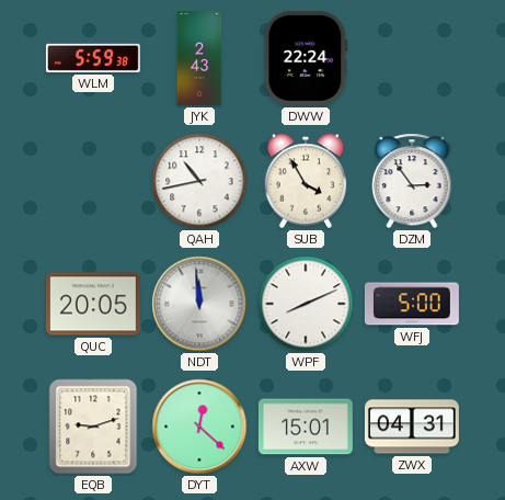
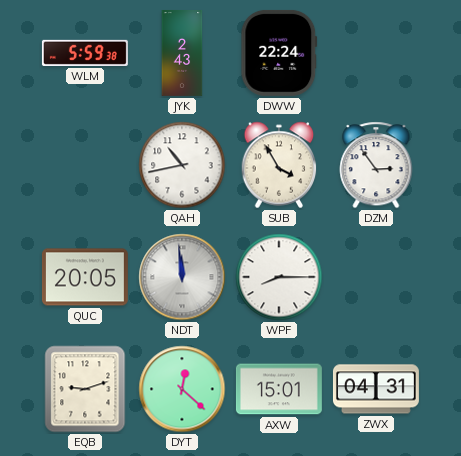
WPF: 8:11 -> 8:15 (279, 277)
WFJ: 5:00 -> none (412, 304)
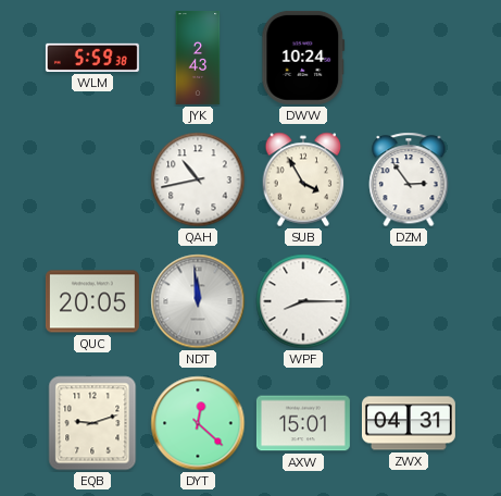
DWW: 22:24 -> 10:24 (303, 58)
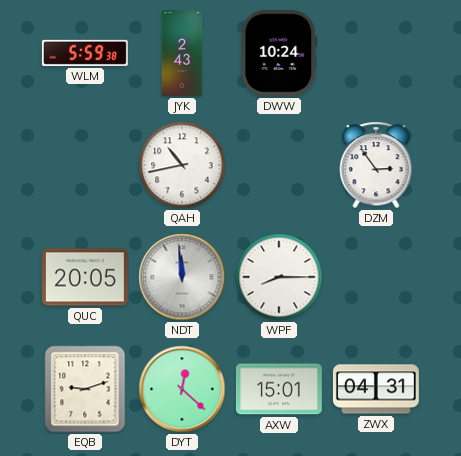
SUB: 3:55 -> none (303, 179)
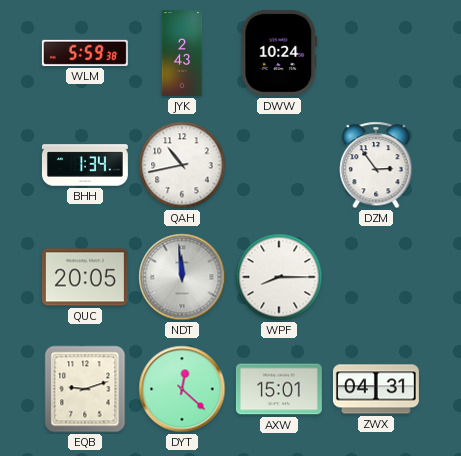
BHH: none -> 1:34 (85, 165)
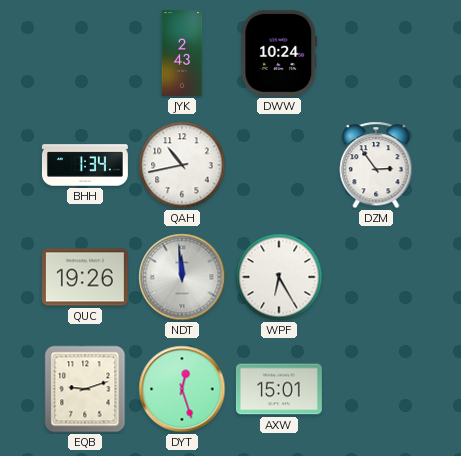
WLM: 5:59 -> none (85, 53)
QUC: 20:05 -> 19:26 (85, 277)
WPF: 8:15 -> 6:25 (279, 277)
DYT: 12:22 -> 12:27 (182, 389)
ZWX: 04:31 -> none (376, 389)
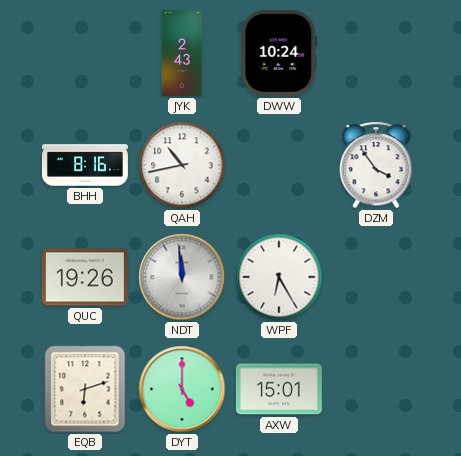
BHH: 1:34 -> 8:16 (85, 165)
DZM: 2:54 -> 3:54 (376, 165)
EQB: 9:12 -> 6:12 (85, 389)
DYT: 12:27 -> 5:00 (182, 389)
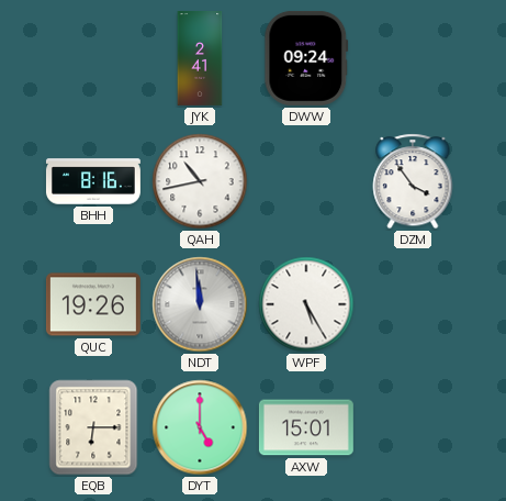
JYK: 2:43 -> 2:41 (200, 58)
DWW: 10:24 -> 09:24 (306, 58)
WPF: 6:25 -> 5:25 (306, 304)
EQB: 6:12 -> 6:15 (93, 427)
